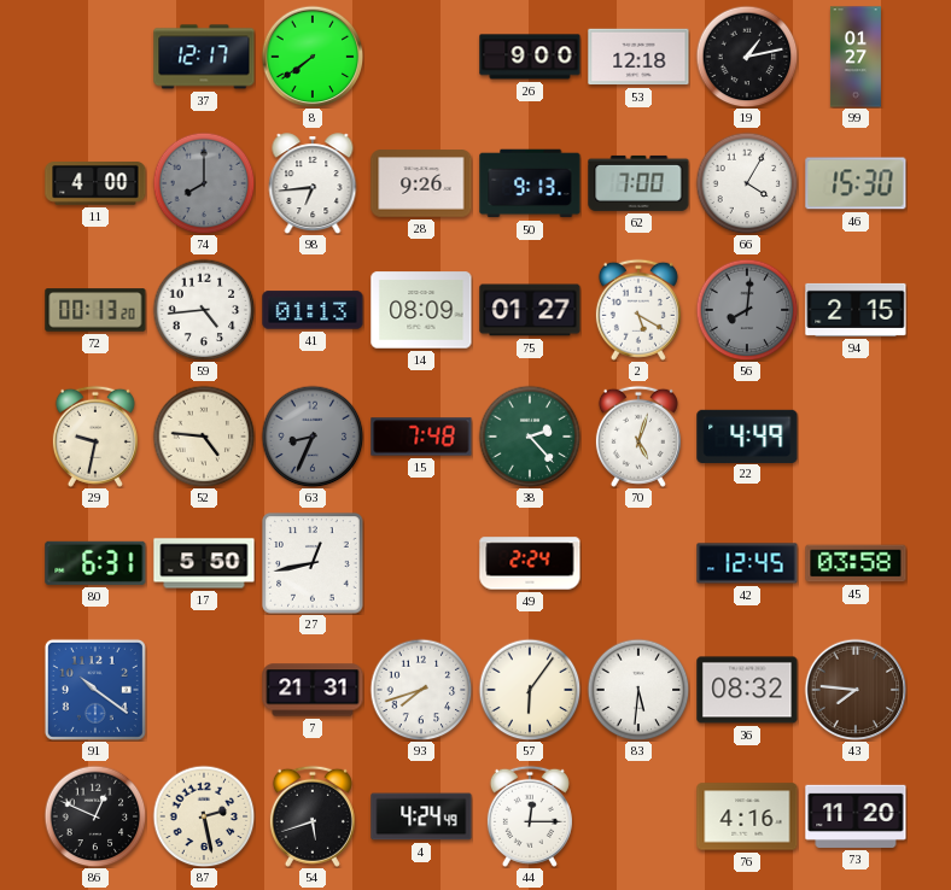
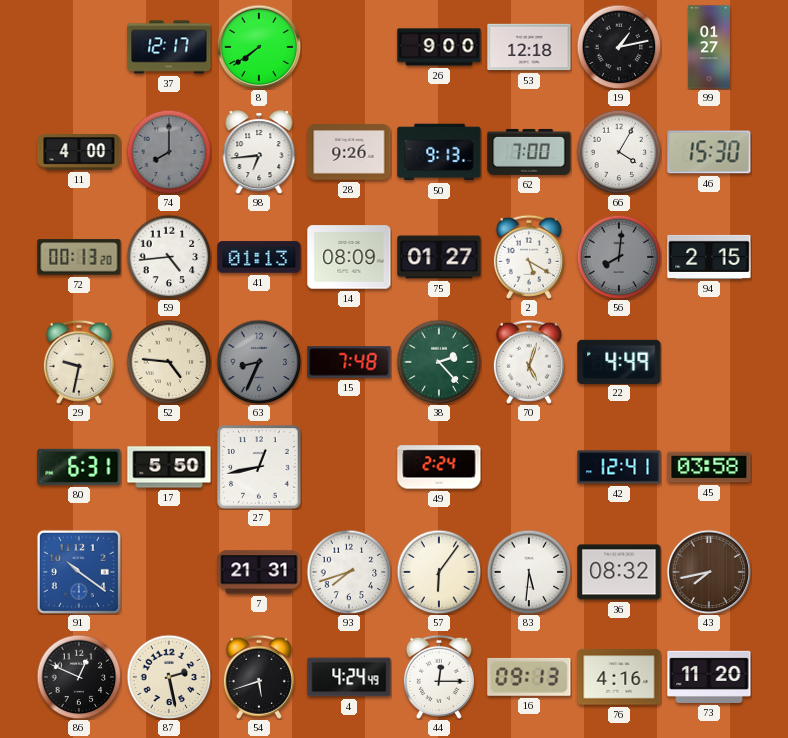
42: 12:45 -> 12:41 (619, 467)
43: 7:46 -> 7:43 (709, 572)
16: none -> 09:13 (529, 677)
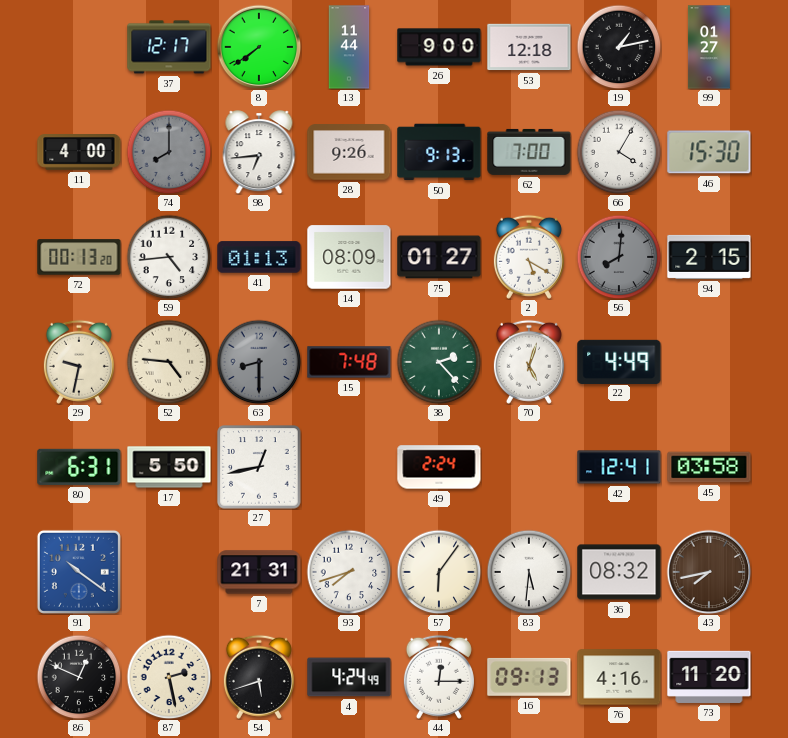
13: none -> 11:44 (349, 47)
63: 8:34 -> 8:30 (259, 362)
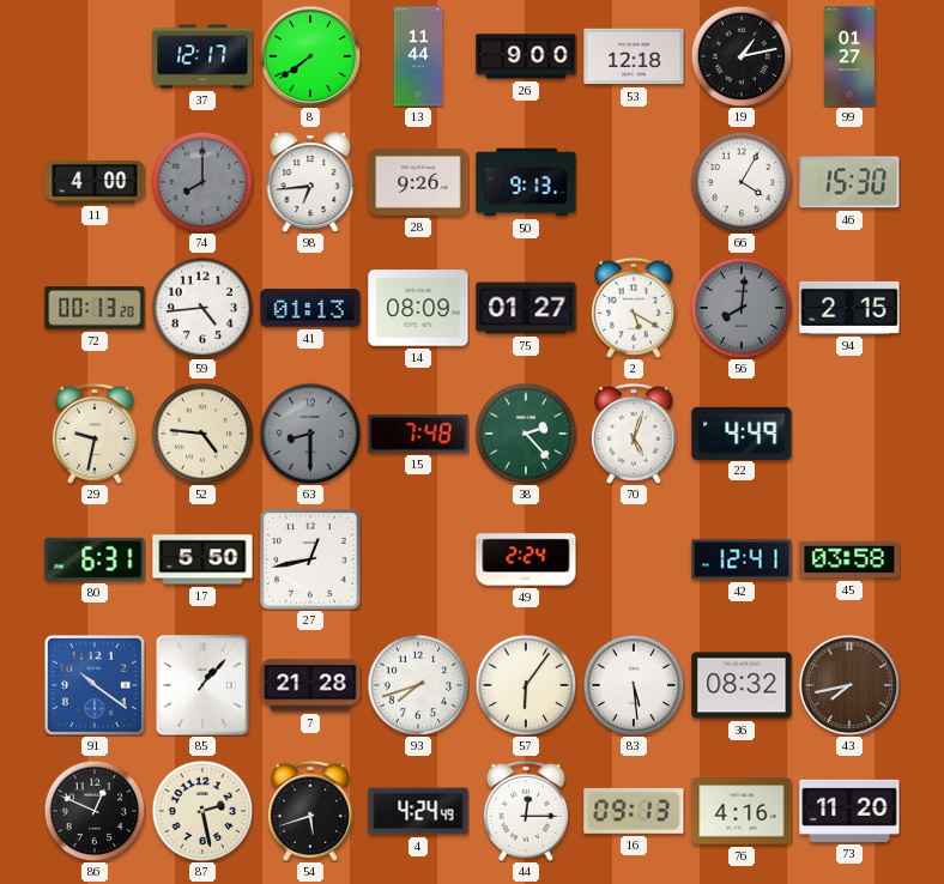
62: 7:00 -> none (529, 152)
85: none -> 1:07 (202, 685)
7: 21:31 -> 21:28 (310, 685)
83: 5:31 -> 5:29 (634, 685)
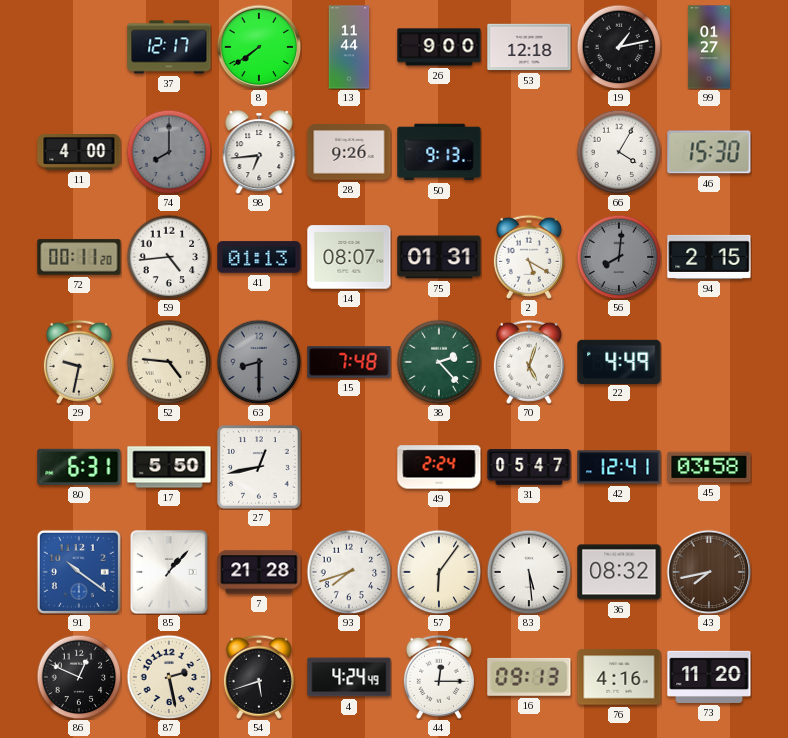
72: 00:13 -> 00:11 (79, 257)
14: 08:09 -> 08:07 (349, 257)
75: 01:27 -> 01:31 (439, 257)
31: none -> 05:47 (529, 467)
